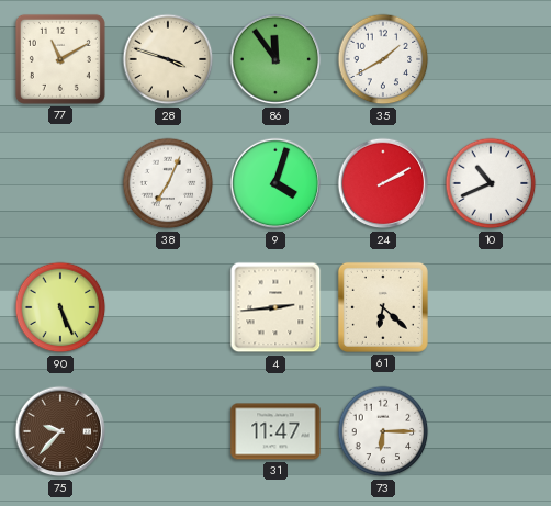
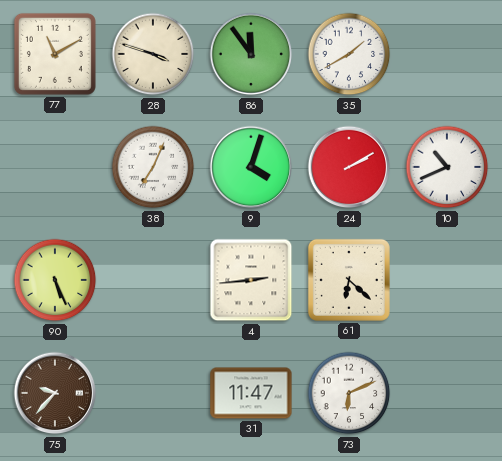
73: 6:15 -> 6:11 (349, 393)
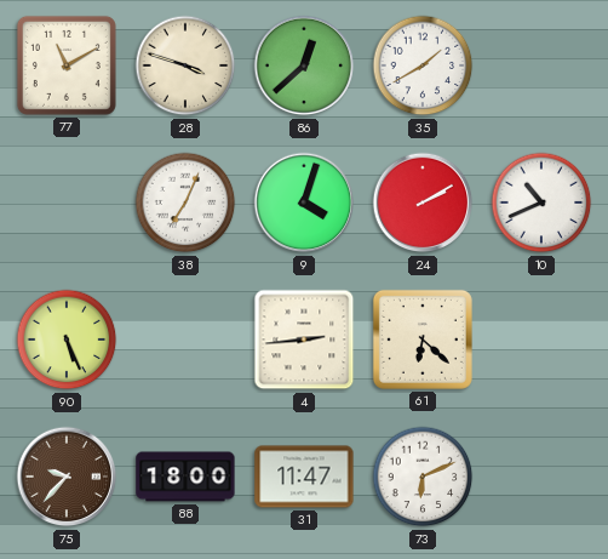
86: 11:54 -> 12:38 (304, 65)
88: none -> 18:00 (185, 477)
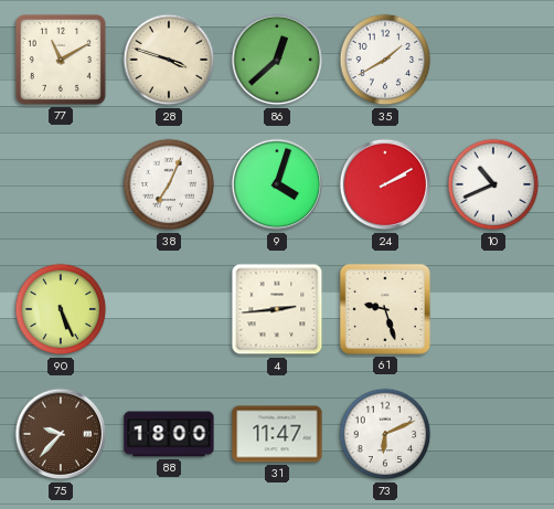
61: 6:22 -> 9:27 (385, 309)
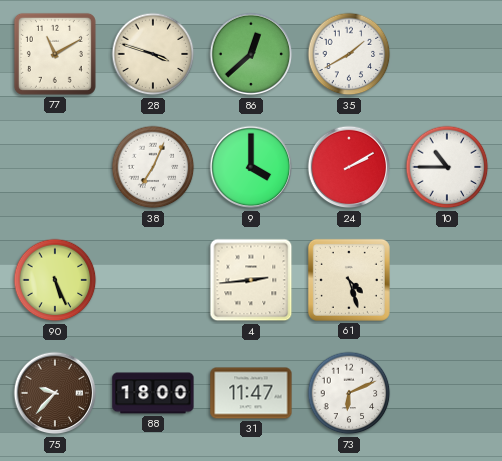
9: 4:03 -> 4:00 (251, 167)
10: 10:41 -> 10:45 (447, 167)
61: 9:27 -> 4:27 (349, 280)
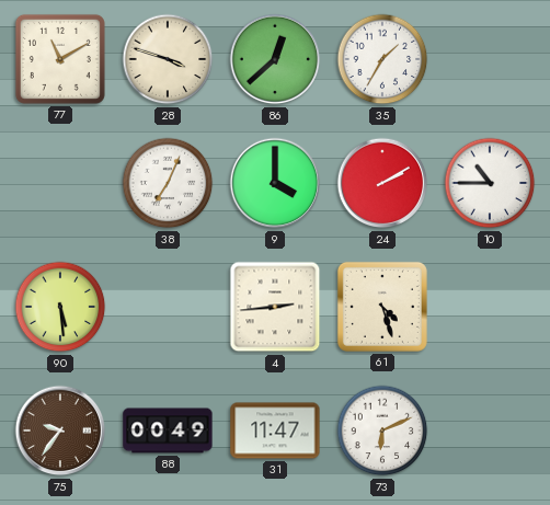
35: 1:40 -> 1:35 (382, 59)
90: 5:26 -> 5:29 (60, 307)
75: 9:37 -> 9:36 (60, 431)
88: 18:00 -> 00:49 (168, 431)
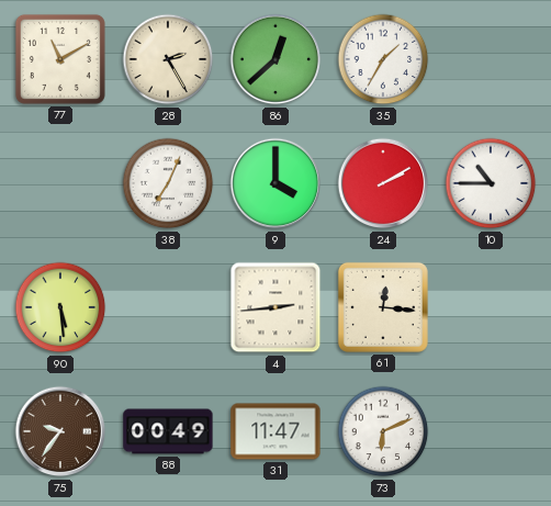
28: 3:48 -> 2:25 (168, 59)
61: 4:27 -> 12:16 (383, 307)
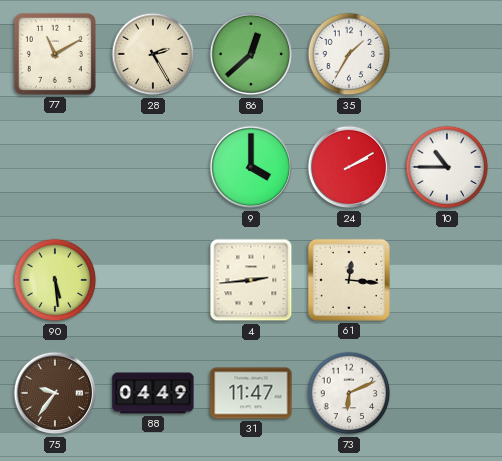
38: 7:04 -> none (168, 183)
88: 00:49 -> 04:49 (153, 393)
